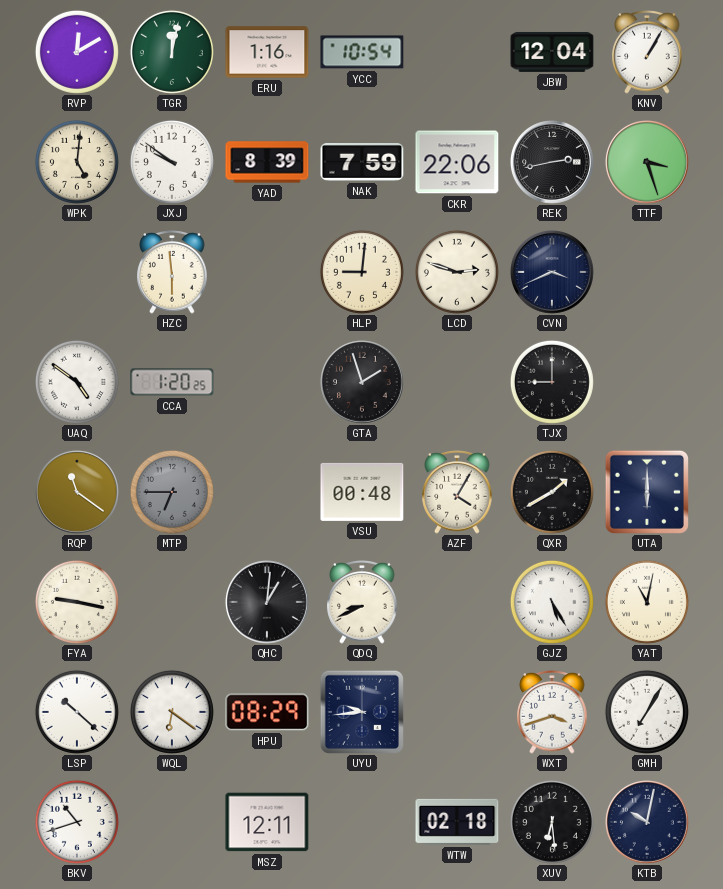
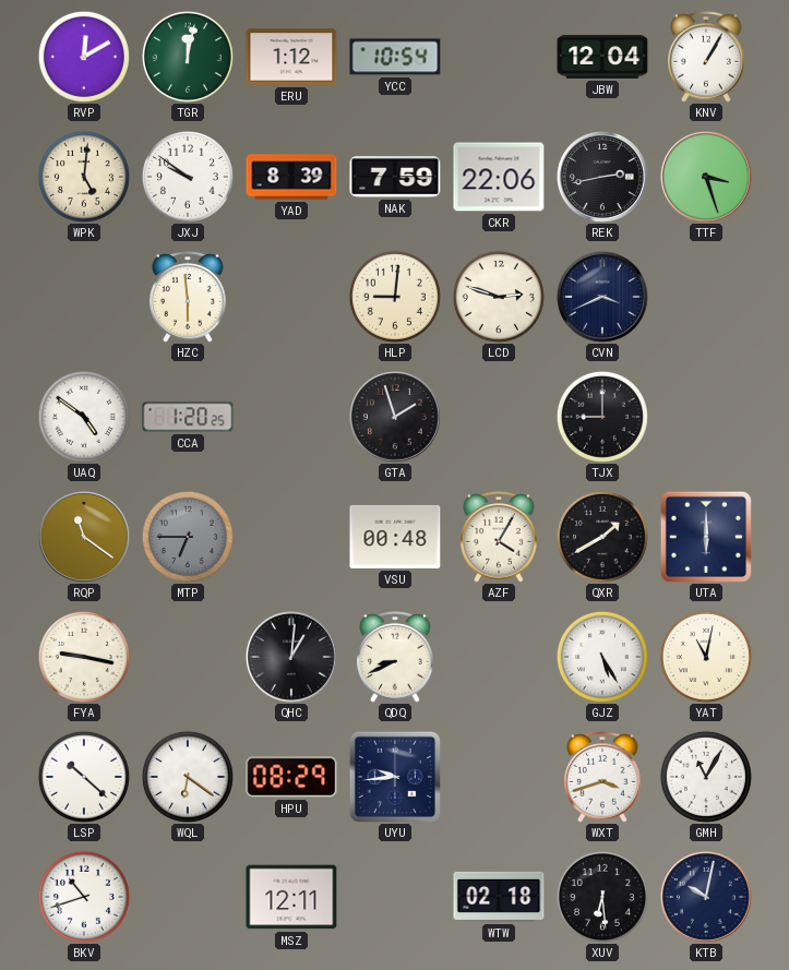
ERU: 1:16 -> 1:12 (291, 57)
GMH: 7:05 -> 11:05 (706, 777)
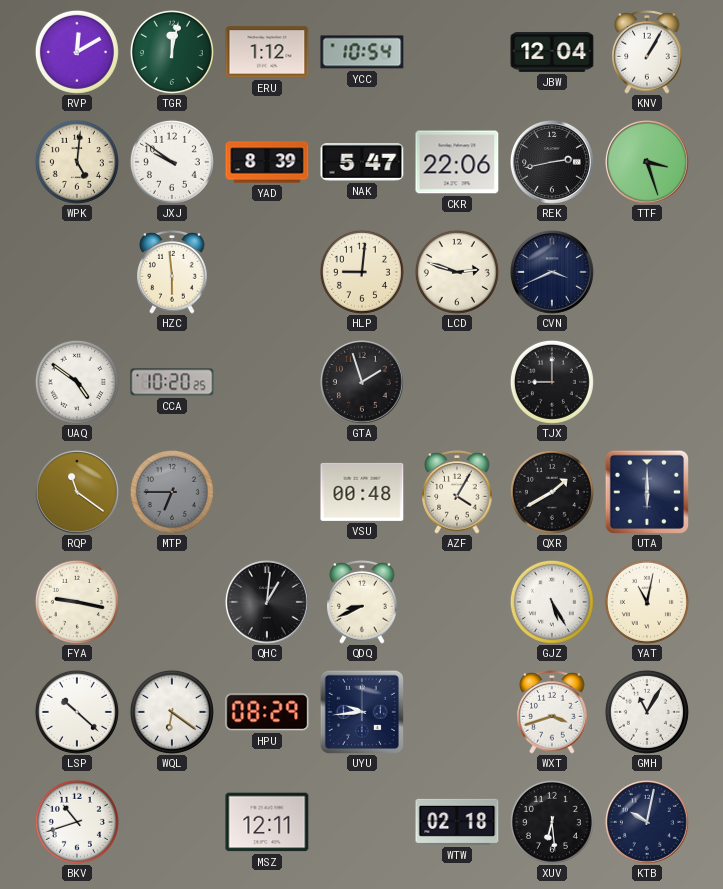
NAK: 7:59 -> 5:47 (362, 163)
CCA: 1:20 -> 10:20 (172, 382)
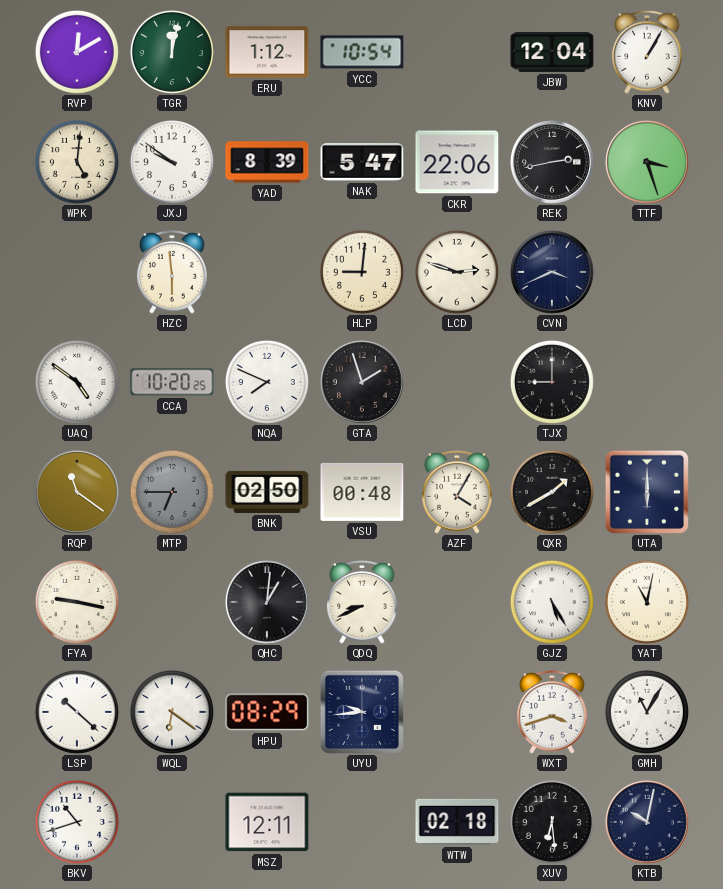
NQA: none -> 7:49 (267, 382)
BNK: none -> 02:50 (267, 492)
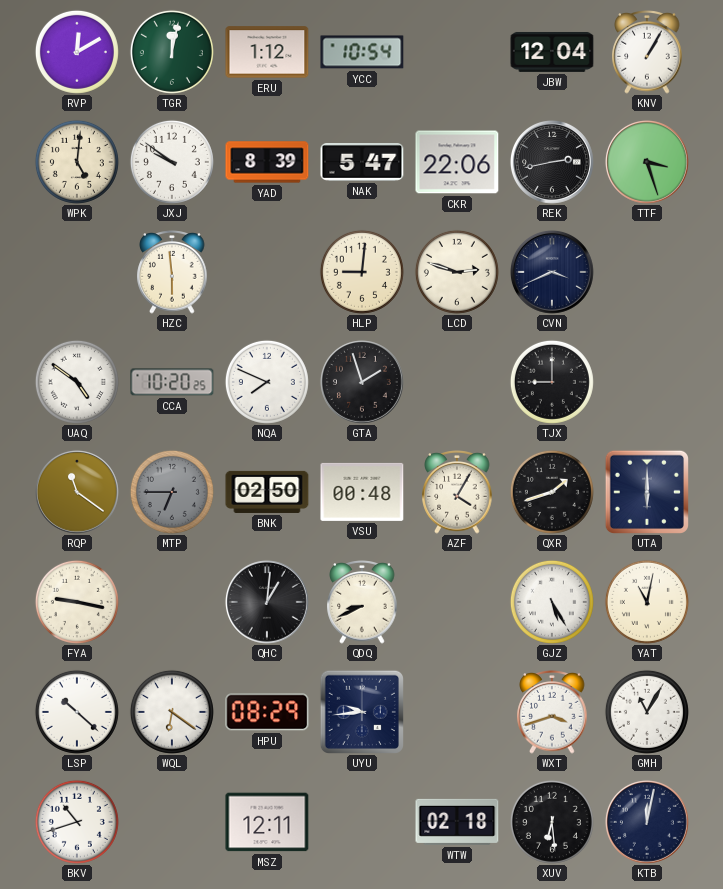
QXR: 1:40 -> 1:42 (552, 492)
KTB: 10:02 -> 12:02 (647, 822)
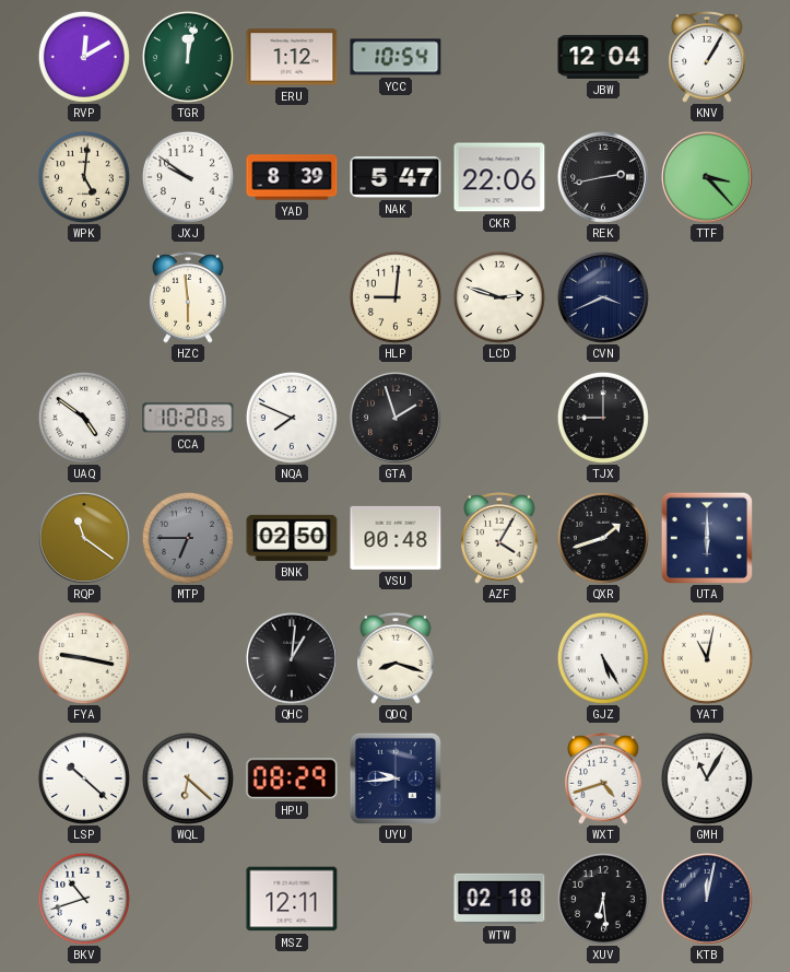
TTF: 3:27 -> 3:23 (707, 177)
QDQ: 8:41 -> 8:18 (396, 658)
WQL: 6:21 -> 6:22 (188, 778)
WXT: 3:42 -> 4:42 (603, 778)
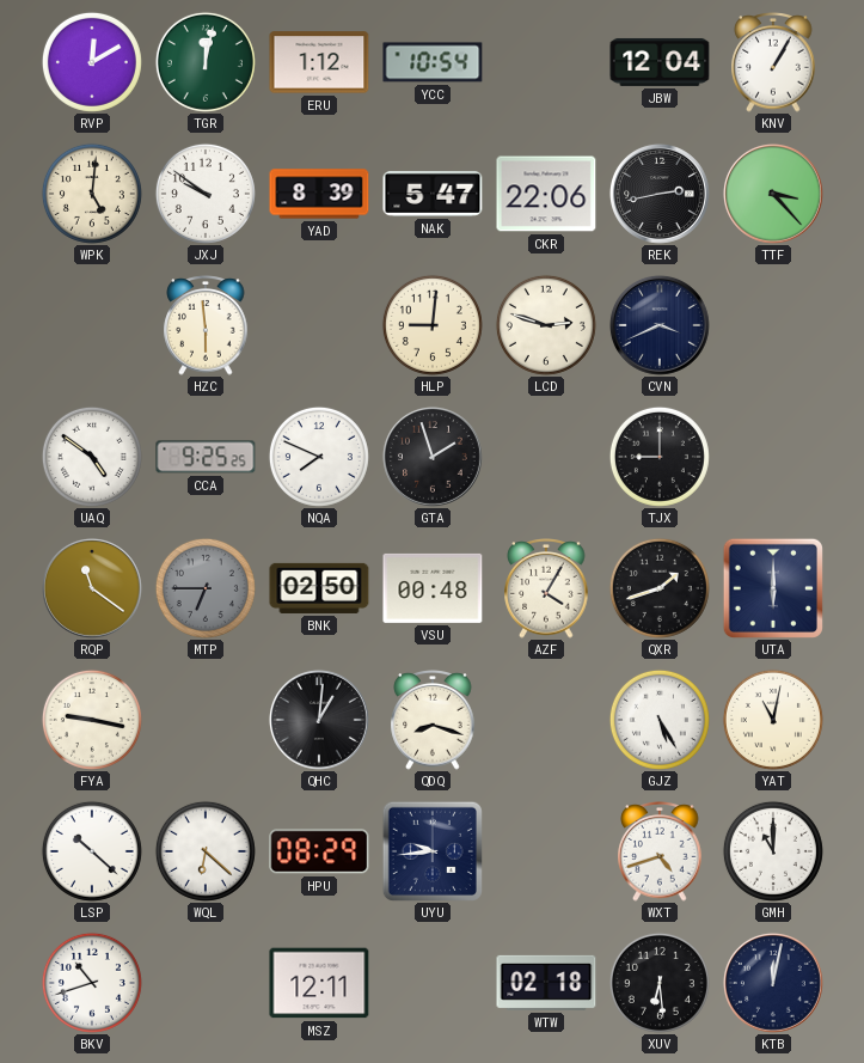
CCA: 10:20 -> 9:25 (206, 457)
GMH: 11:05 -> 11:00 (773, 851)
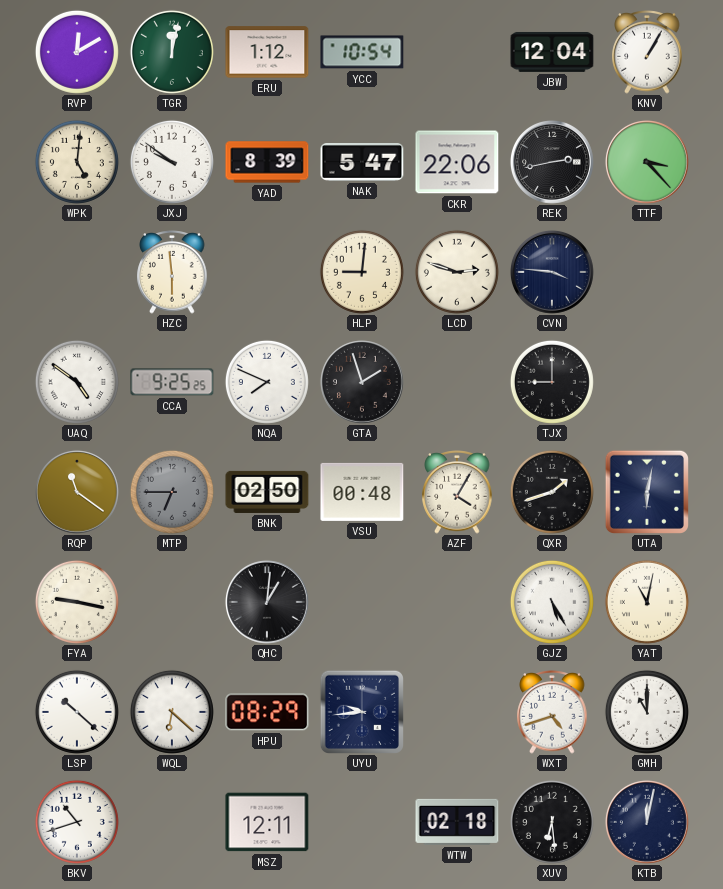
CVN: 3:41 -> 3:46 (552, 272)
UTA: 6:00 -> 6:02 (647, 492)
QDQ: 8:18 -> none (433, 720)
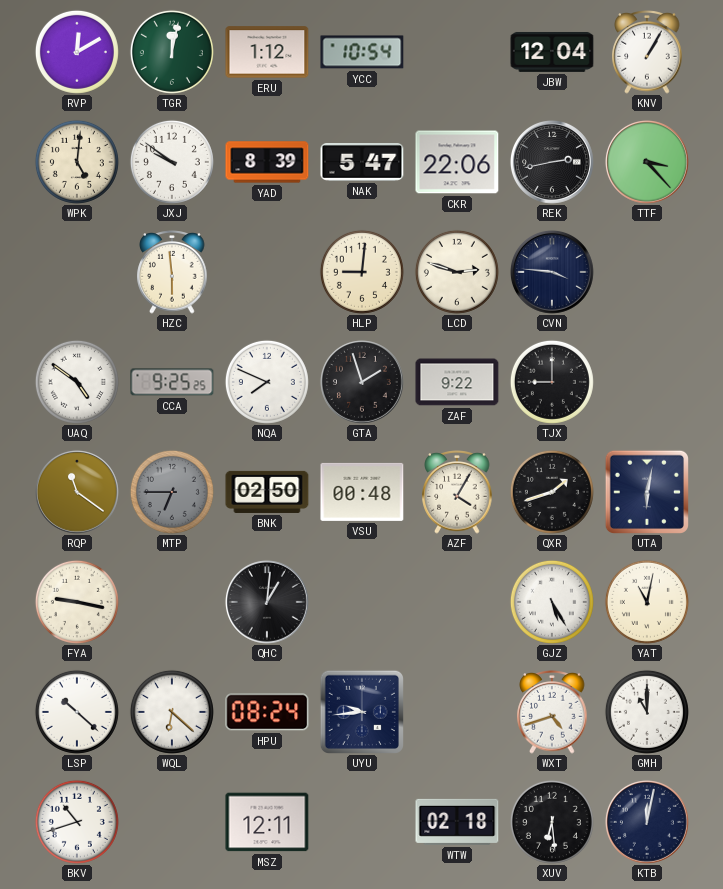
ZAF: none -> 9:22 (457, 382)
HPU: 08:29 -> 08:24 (267, 712)
